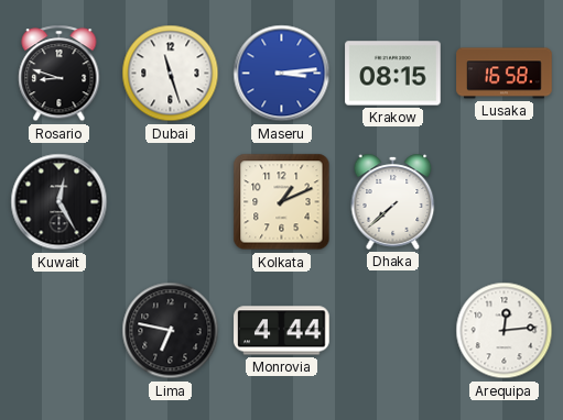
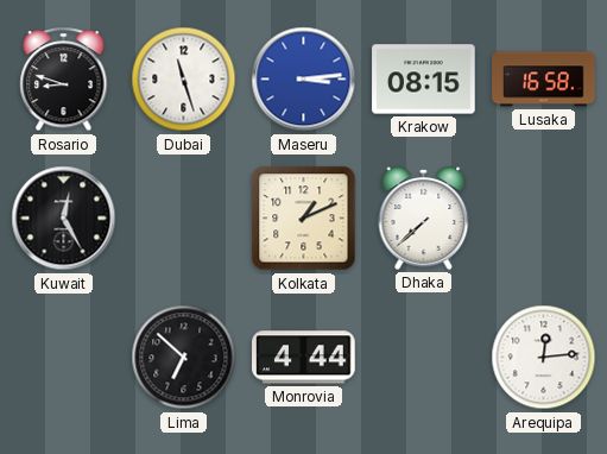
Lima: 6:47 -> 6:52 (184, 358)
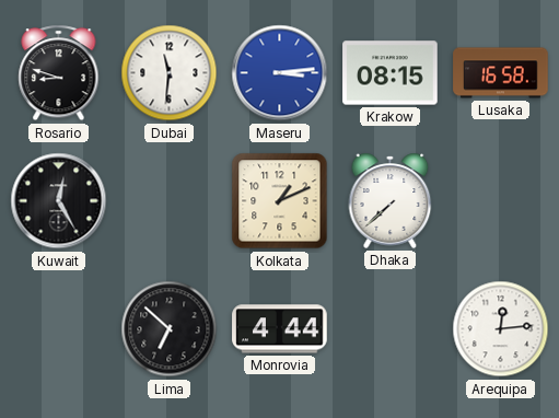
Dubai: 11:27 -> 11:31 (170, 73)
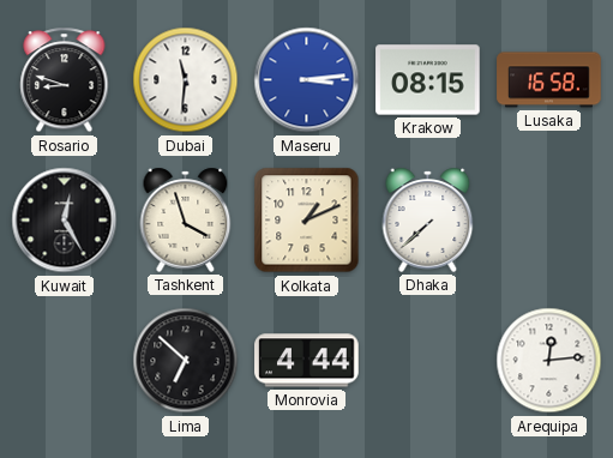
Tashkent: none -> 3:57 (186, 219)
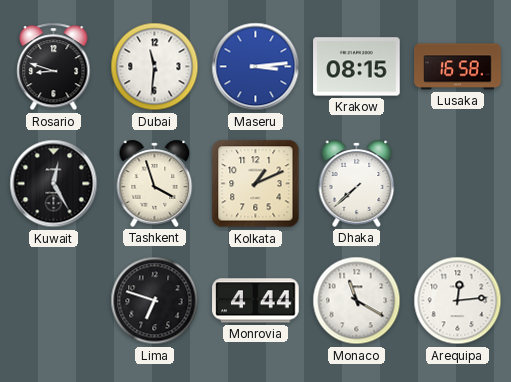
Lima: 6:52 -> 6:48 (155, 301)
Monaco: none -> 11:20 (357, 301)
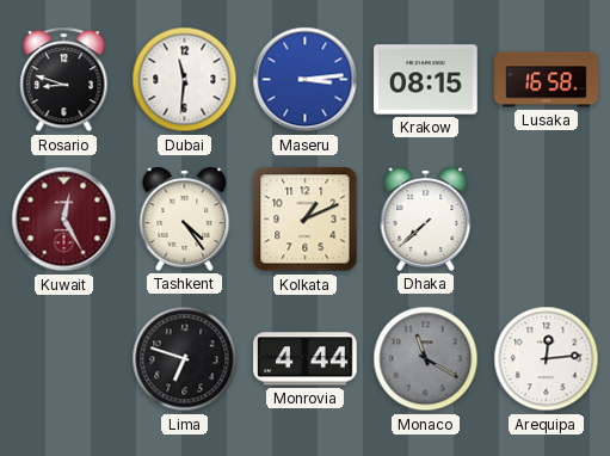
Kuwait dial: black -> burgundy (64, 220)
Tashkent: 3:57 -> 4:24 (185, 218)
Monaco dial: white -> grey (426, 359)
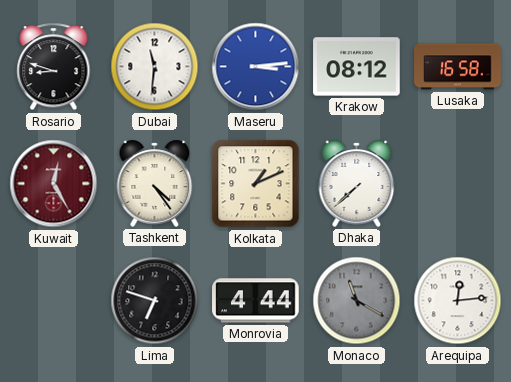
Krakow: 08:15 -> 08:12 (357, 67)
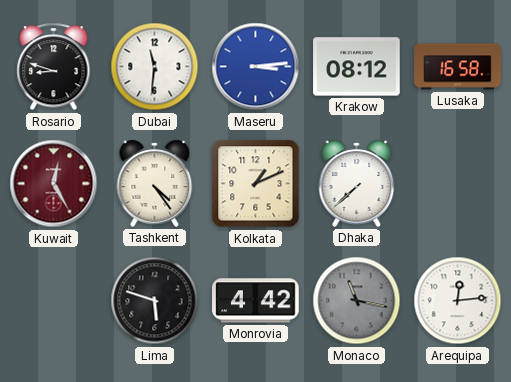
Lima: 6:48 -> 5:48 (155, 301)
Monrovia: 4:44 -> 4:42 (256, 301)
Monaco: 11:20 -> 11:17 (357, 301)
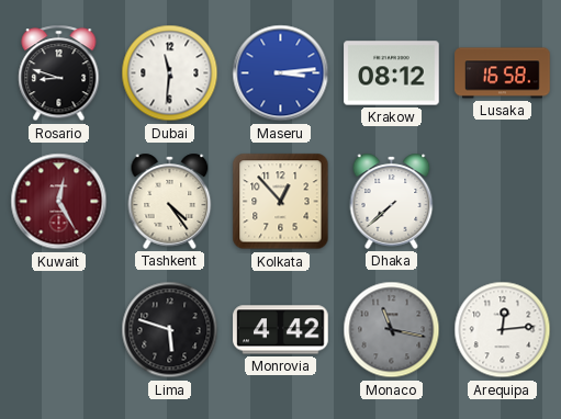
Kolkata: 1:11 -> 12:53 (281, 202)
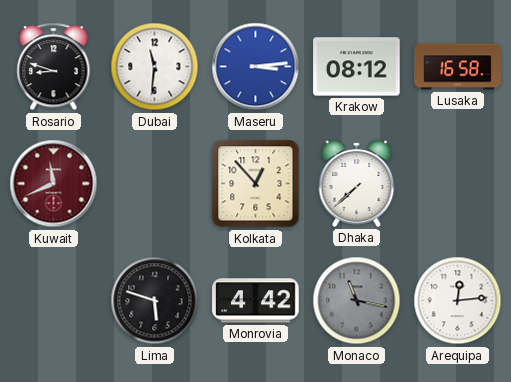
Kuwait: 12:25 -> 11:41 (54, 184)
Tashkent: 4:24 -> none (170, 201)
